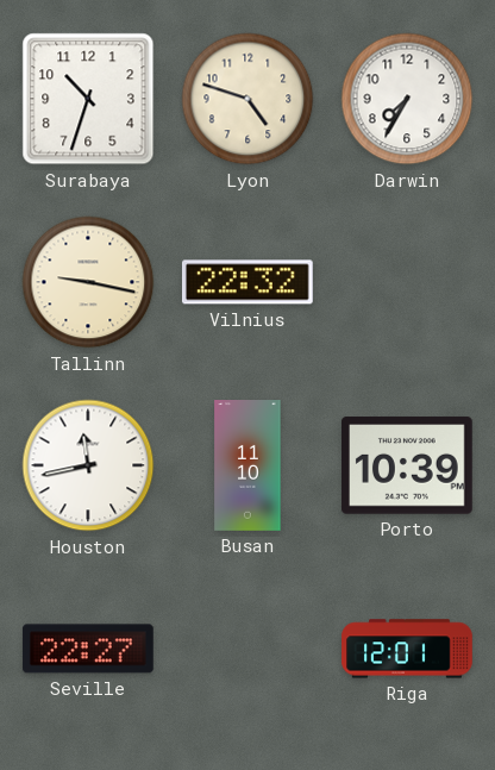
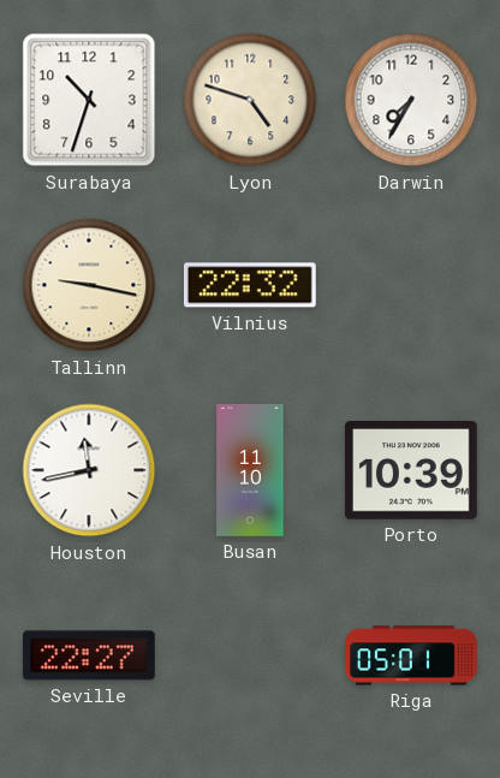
Riga: 12:01 -> 05:01 (411, 655)
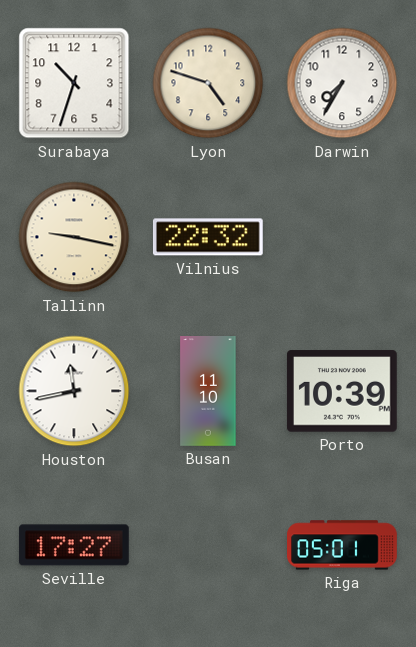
Seville: 22:27 -> 17:27 (74, 545)
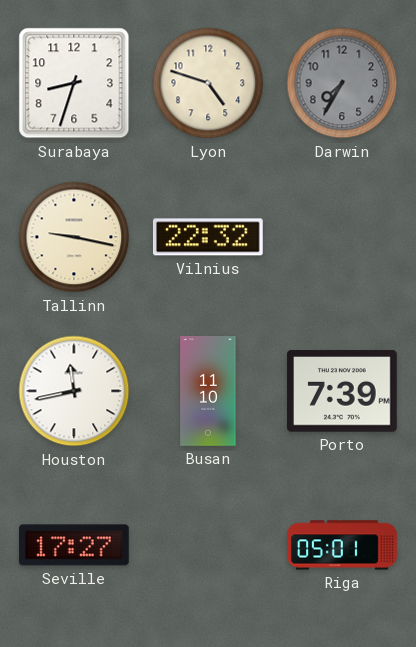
Surabaya: 10:33 -> 8:33 (74, 83)
Darwin dial: white -> grey (342, 83)
Porto: 10:39 -> 7:39 (342, 391)
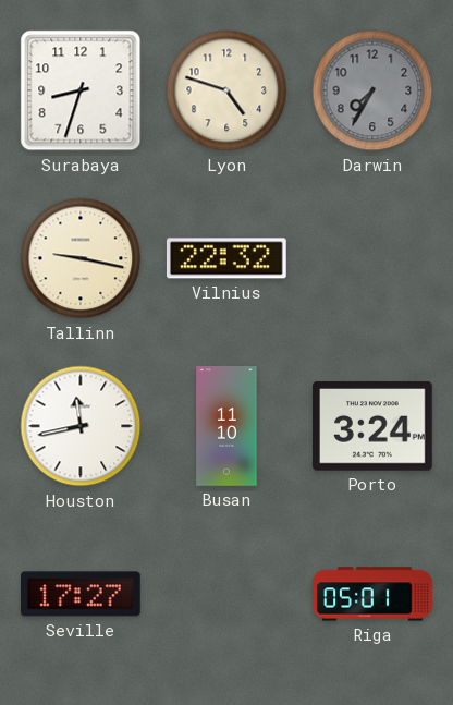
Porto: 7:39 -> 3:24 (372, 426)
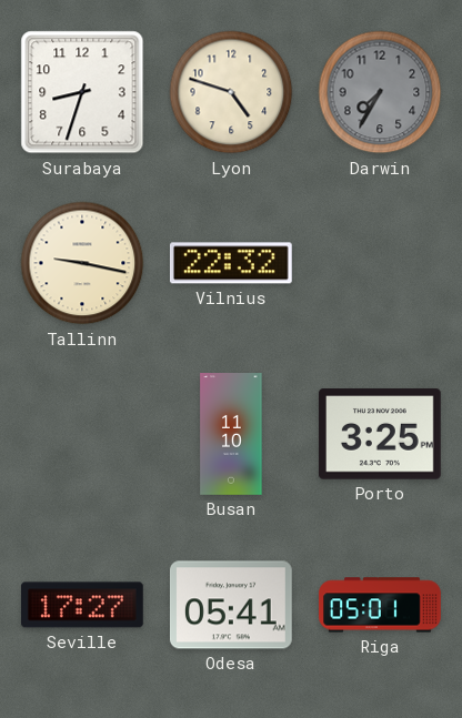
Houston: 11:43 -> none (81, 426)
Porto: 3:24 -> 3:25 (380, 434)
Odesa: none -> 05:41 (231, 605)
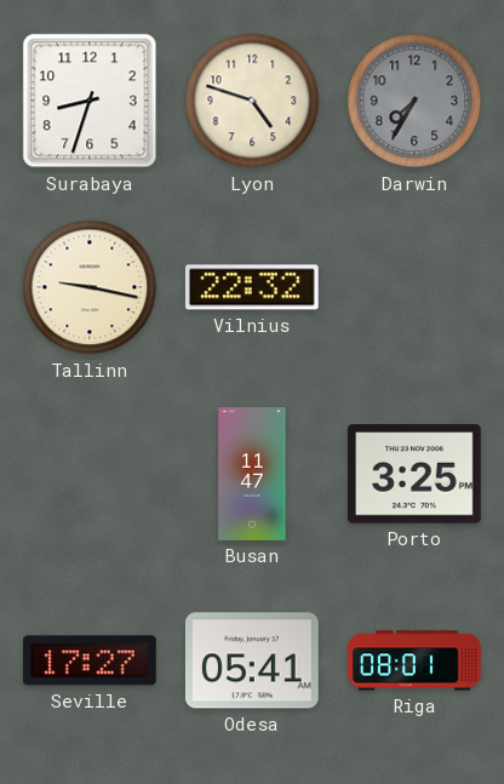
Busan: 11:10 -> 11:47 (252, 474)
Riga: 05:01 -> 08:01 (414, 660)
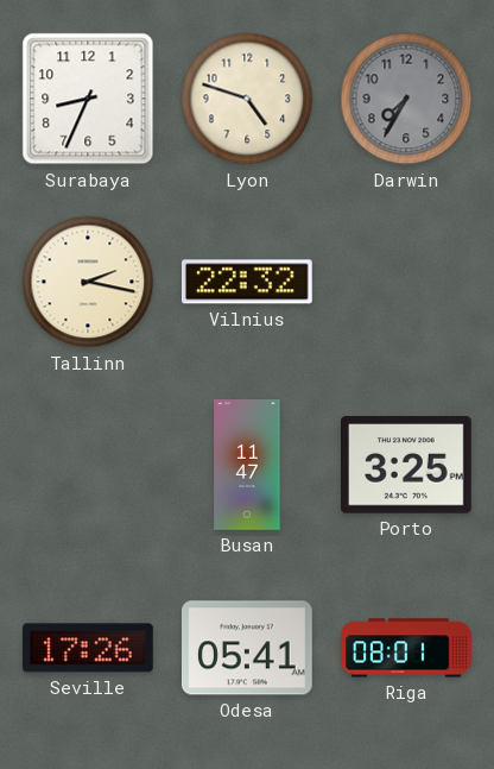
Surabaya: 8:33 -> 8:34 (88, 99)
Tallinn: 9:17 -> 2:17 (88, 282)
Seville: 17:27 -> 17:26 (88, 648)
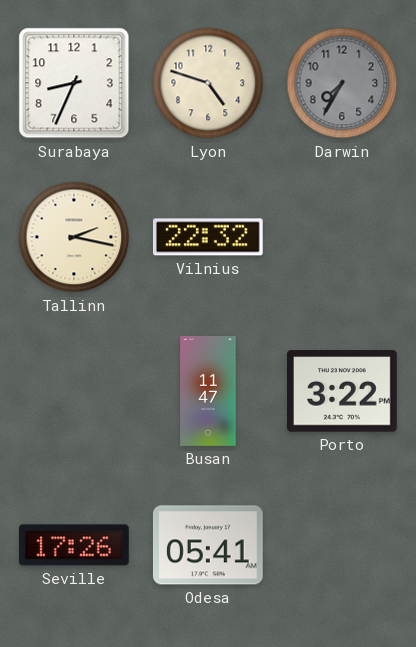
Porto: 3:25 -> 3:22 (342, 391)
Riga: 08:01 -> none (406, 648)
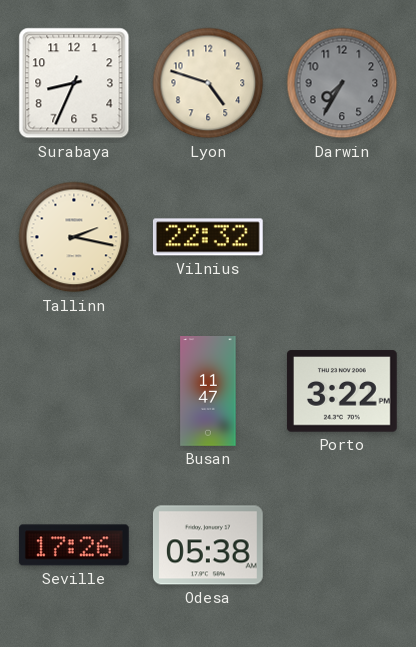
Odesa: 05:41 -> 05:38 (208, 545)
